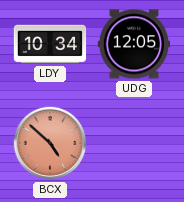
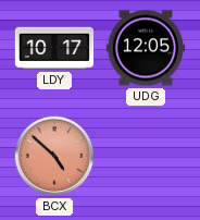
LDY: 10:34 -> 10:17 (54, 48)
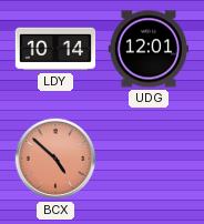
LDY: 10:17 -> 10:14 (55, 49)
UDG: 12:05 -> 12:01 (147, 49)
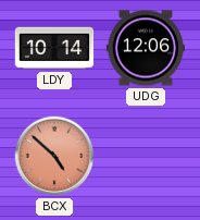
UDG: 12:01 -> 12:06 (145, 48)
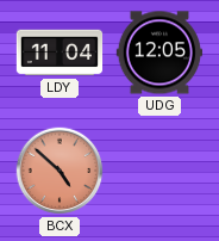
LDY: 10:14 -> 11:04 (60, 52)
UDG: 12:06 -> 12:05 (158, 52)
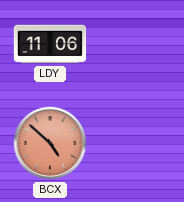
LDY: 11:04 -> 11:06 (50, 44)
UDG: 12:05 -> none (158, 52)
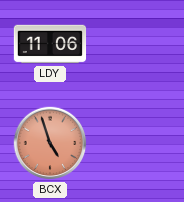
BCX: 4:52 -> 4:57 (50, 143)
